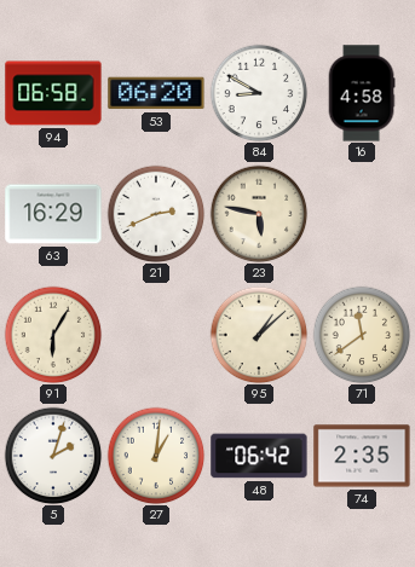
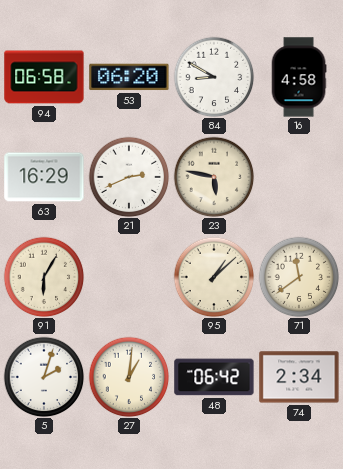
74: 2:35 -> 2:34 (299, 377)
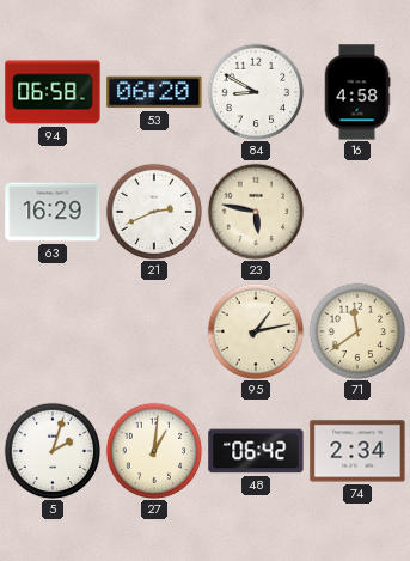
91: 6:05 -> none (44, 277)
95: 1:08 -> 1:13 (256, 331)
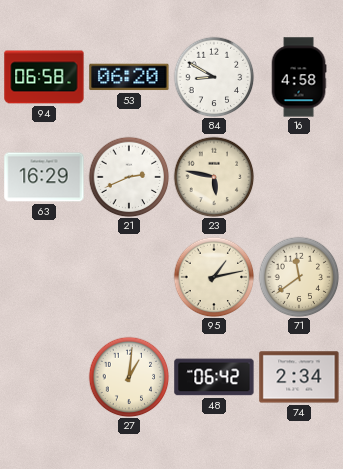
5: 2:03 -> none (53, 451)
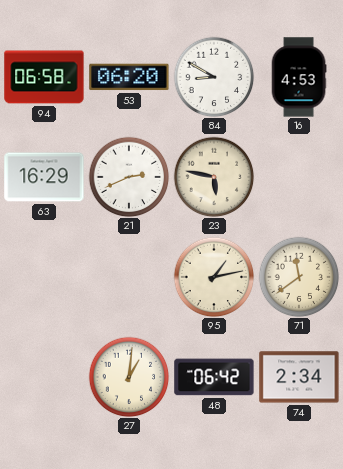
16: 4:58 -> 4:53 (299, 77)
